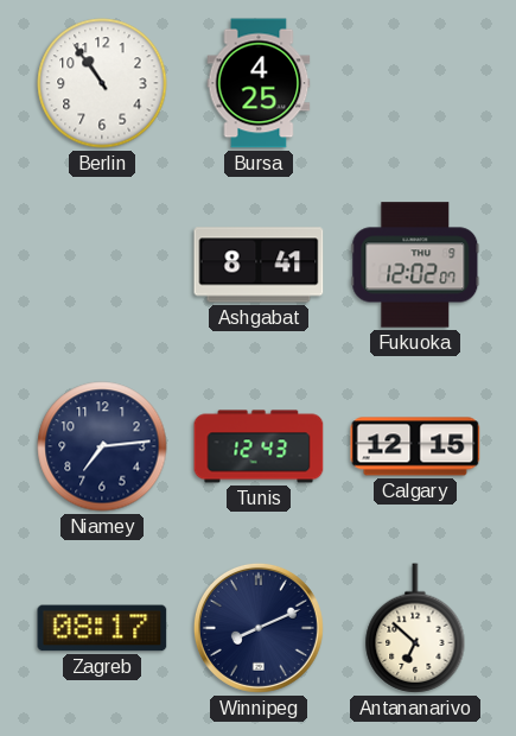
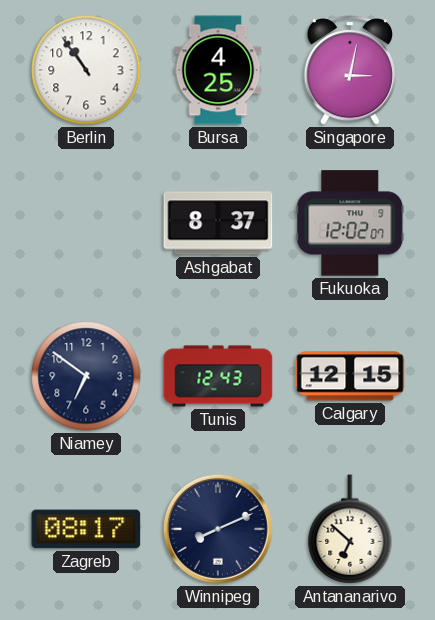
Singapore: none -> 3:02 (349, 71)
Ashgabat: 8:41 -> 8:37 (218, 223)
Niamey: 7:14 -> 6:51 (86, 376)
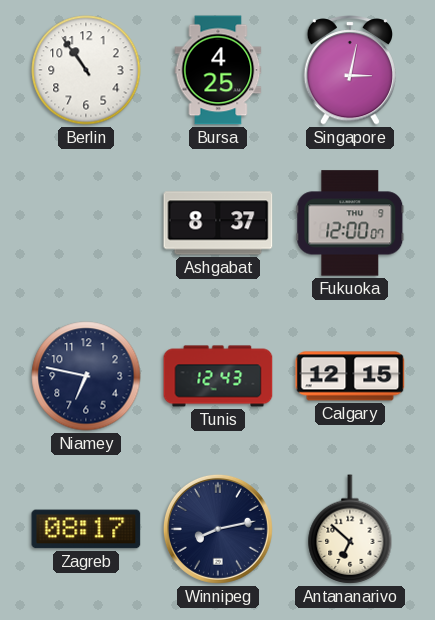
Fukuoka: 12:02 -> 12:00 (350, 223)
Niamey: 6:51 -> 6:47 (86, 376)
Winnipeg: 8:11 -> 8:13 (218, 529)
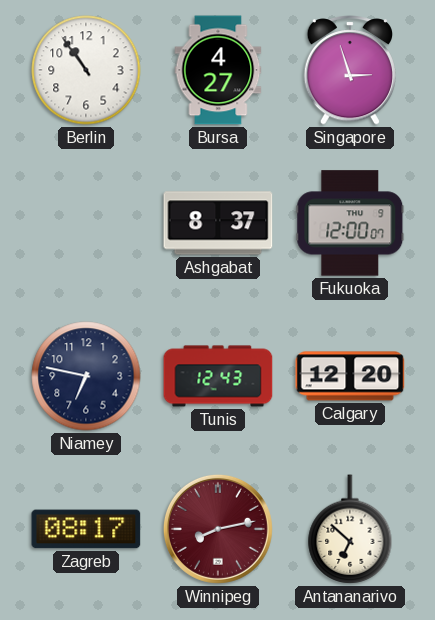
Bursa: 4:25 -> 4:27 (218, 70)
Singapore: 3:02 -> 2:57 (349, 71)
Calgary: 12:15 -> 12:20 (350, 376)
Winnipeg dial: navy -> burgundy (218, 529)
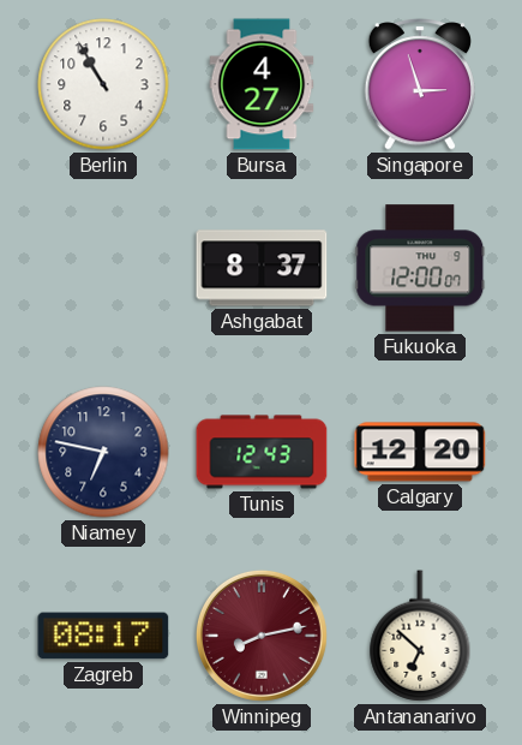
Berlin: 10:54 -> 10:55 (103, 84)
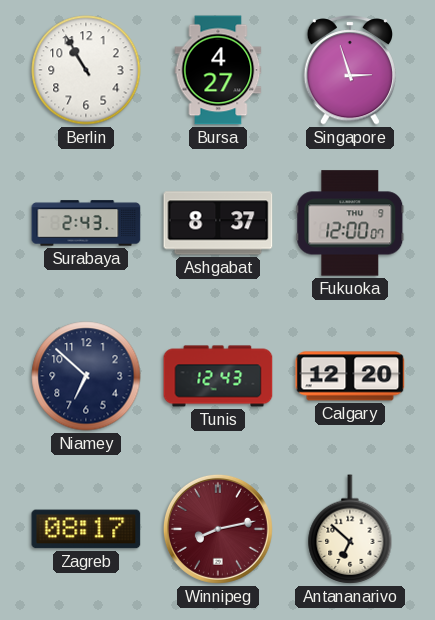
Surabaya: none -> 2:43 (86, 223)
Niamey: 6:47 -> 6:52 (86, 376)
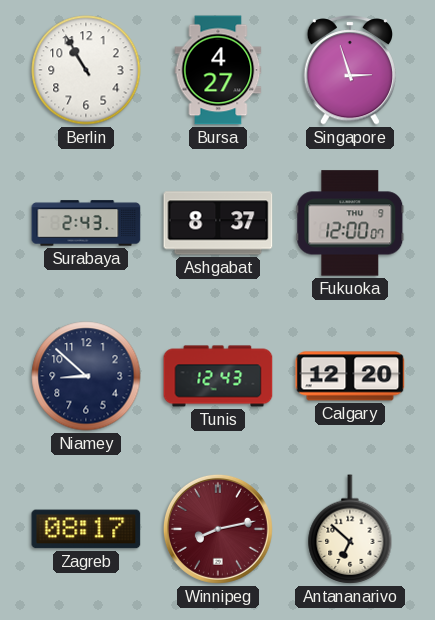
Niamey: 6:52 -> 8:52 (86, 376)
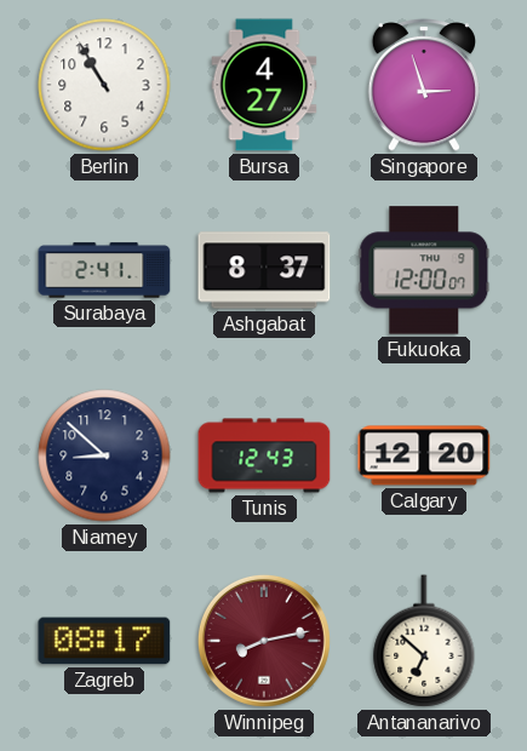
Surabaya: 2:43 -> 2:41 (104, 270)
